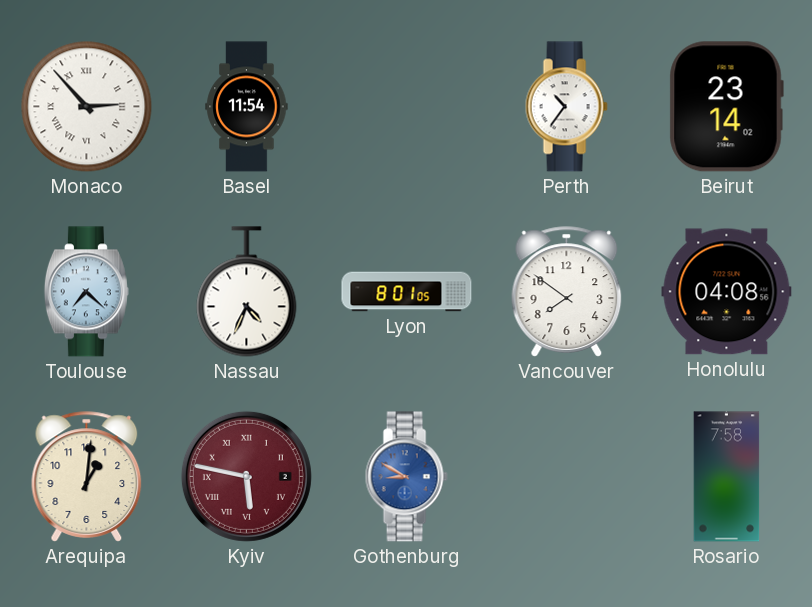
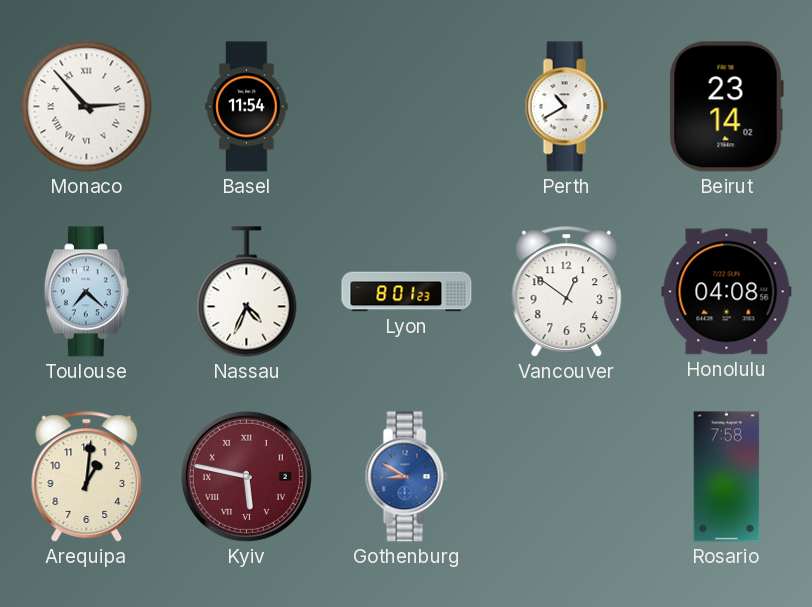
Perth: 10:36 -> 10:40 (566, 107)
Lyon: 8:01:05 -> 8:01:23 (407, 292)
Vancouver: 7:51 -> 12:51 (567, 292)
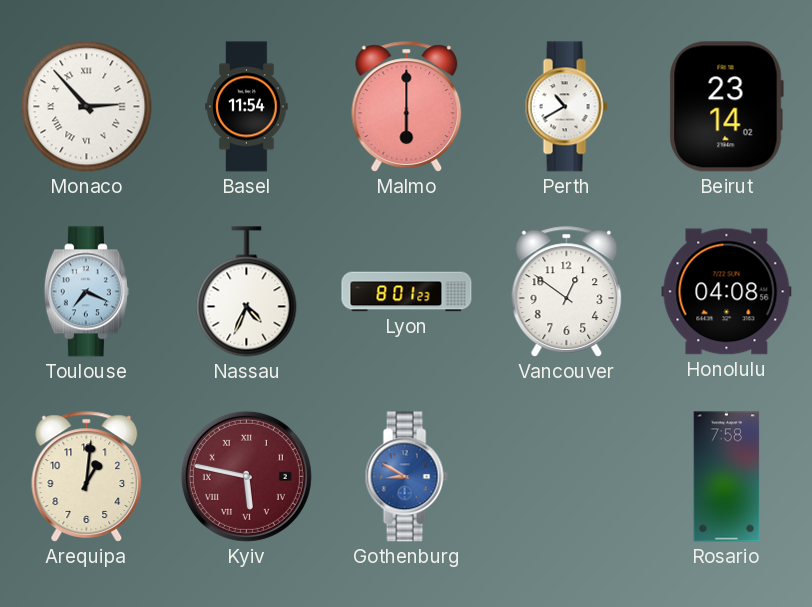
Malmo: none -> 6:00 (407, 107)
Toulouse: 7:22 -> 7:19 (86, 292)
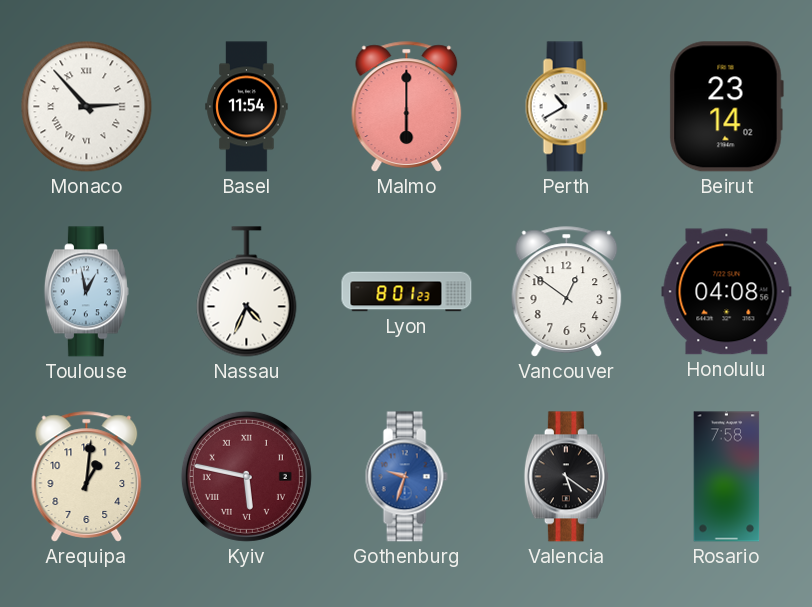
Toulouse: 7:19 -> 12:58 (86, 292)
Gothenburg: 8:50 -> 9:33 (406, 477)
Valencia: none -> 5:21 (566, 477)
